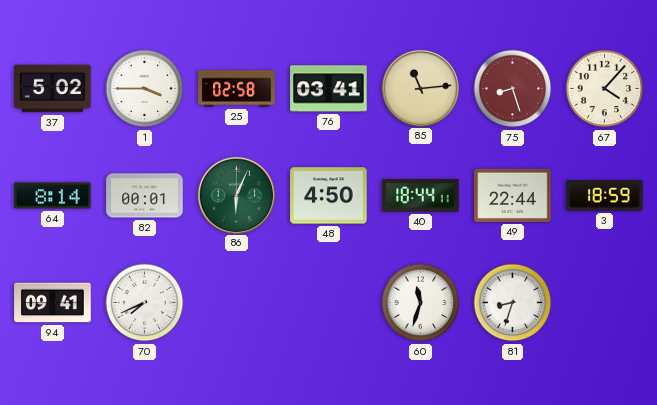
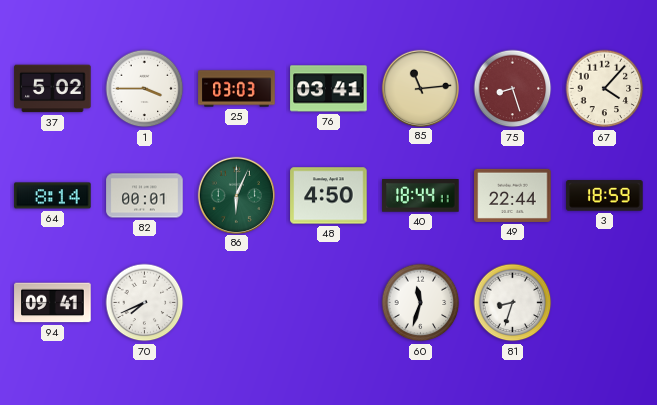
25: 02:58 -> 03:03 (237, 89)
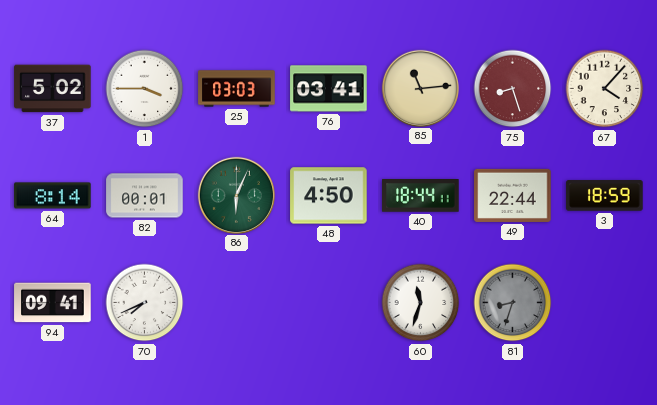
81 dial: white -> grey (513, 303)
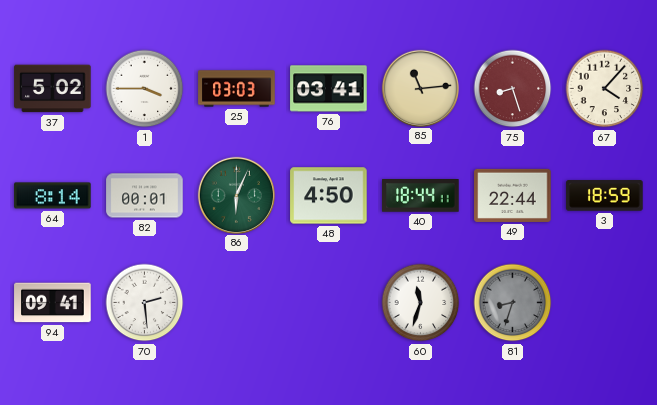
70: 7:41 -> 2:29 (145, 303)
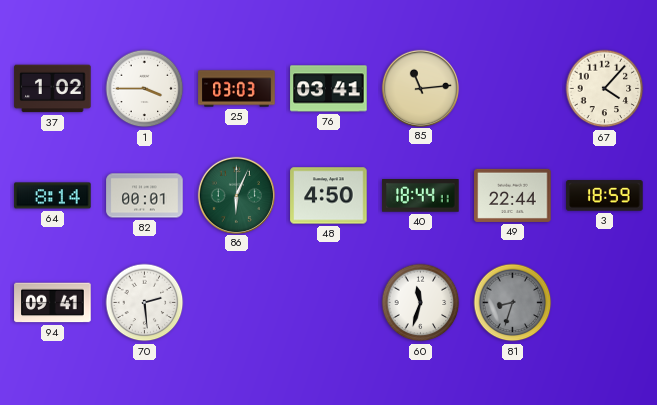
37: 5:02 -> 1:02 (53, 89)
75: 8:27 -> none (513, 89)
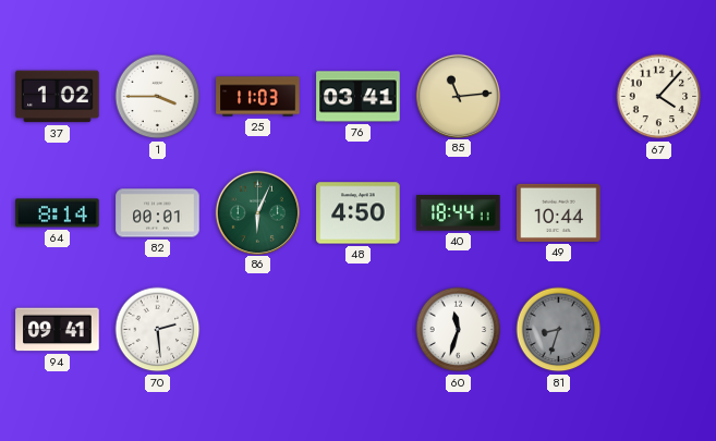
25: 03:03 -> 11:03 (258, 97)
49: 22:44 -> 10:44 (559, 212)
3: 18:59 -> none (605, 196)
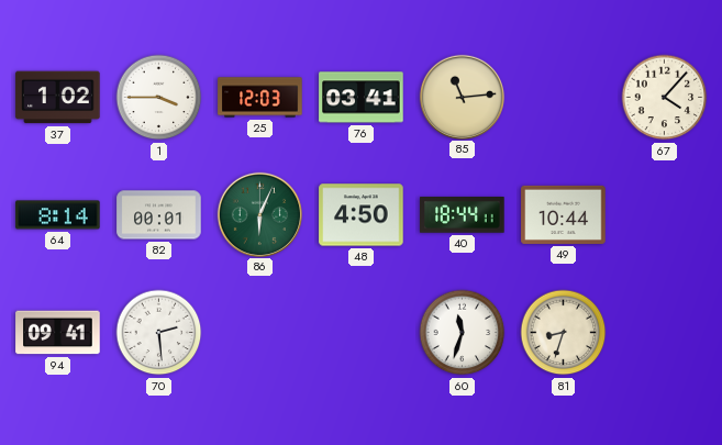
25: 11:03 -> 12:03 (260, 98)
81 dial: grey -> cream (564, 333)
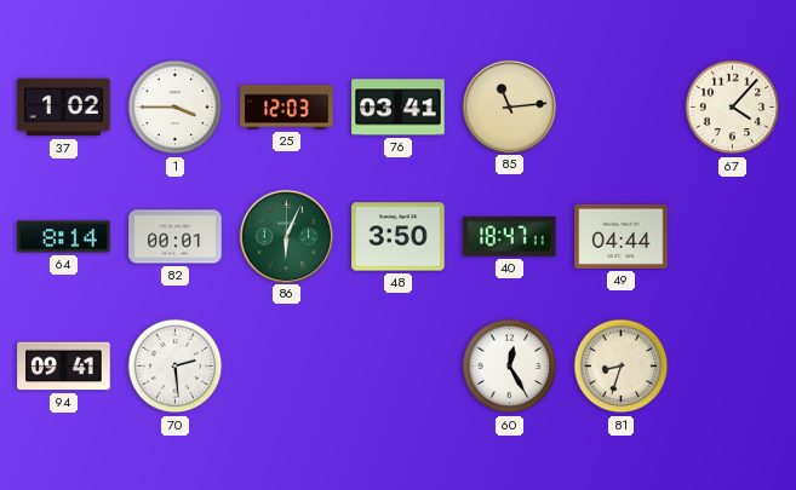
48: 4:50 -> 3:50 (399, 237)
40: 18:44 -> 18:47 (510, 237)
49: 10:44 -> 04:44 (622, 236)
60: 11:33 -> 12:25 (510, 367)
